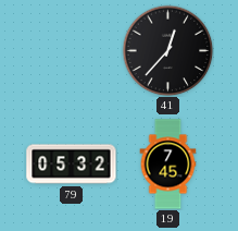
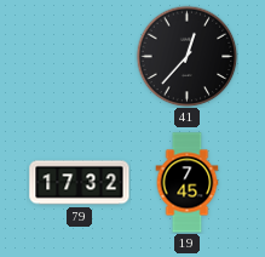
79: 05:32 -> 17:32 (80, 183)
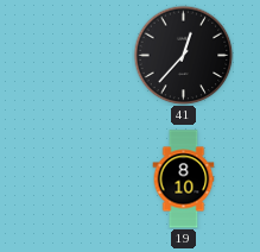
79: 17:32 -> none (80, 183)
19: 7:45 -> 8:10 (184, 179)
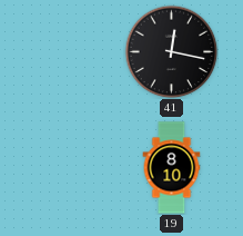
41: 12:37 -> 12:17 (171, 51)
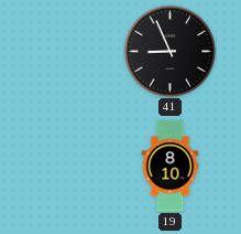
41: 12:17 -> 8:56 (169, 51)
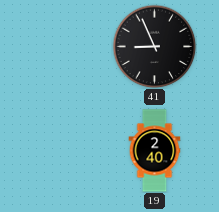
19: 8:10 -> 2:40 (155, 151)
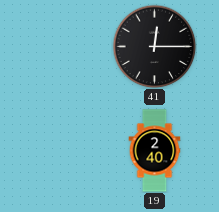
41: 8:56 -> 12:15 (154, 46)
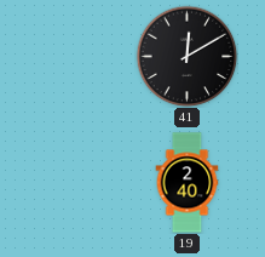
41: 12:15 -> 12:10 (186, 56)
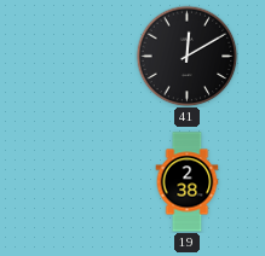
19: 2:40 -> 2:38 (188, 182)
